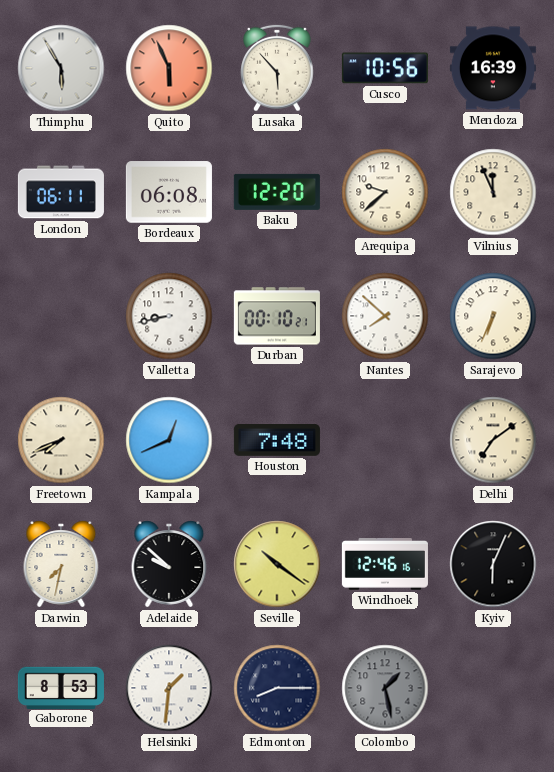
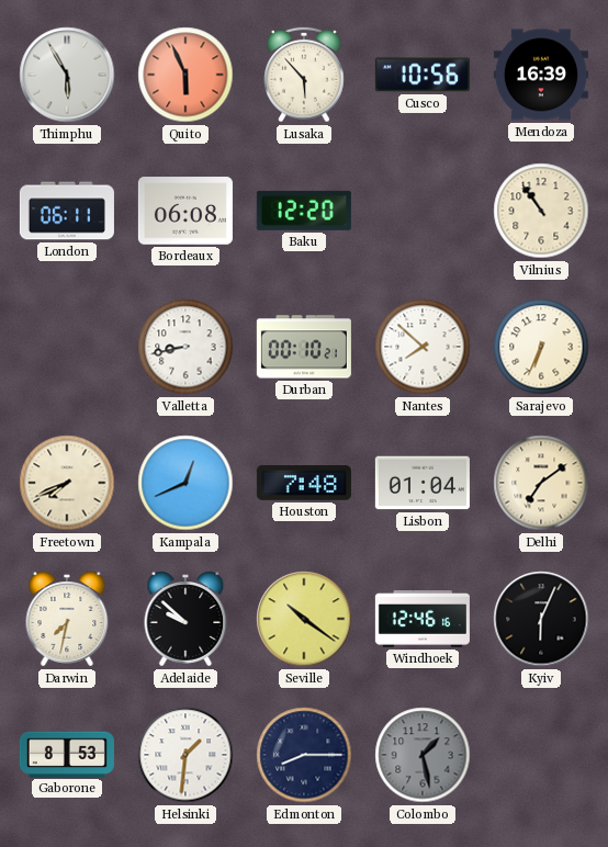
Arequipa: 9:38 -> none (385, 192)
Vilnius: 11:56 -> 10:54 (541, 211)
Lisbon: none -> 01:04 (423, 483)
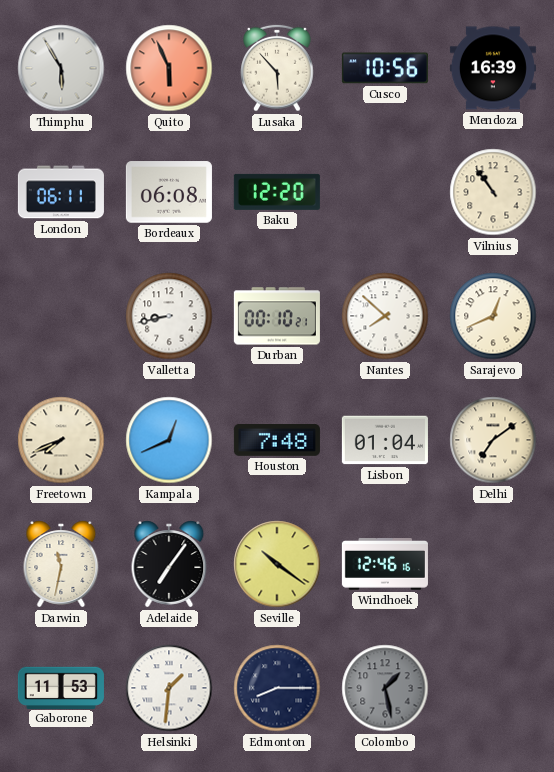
Sarajevo: 6:34 -> 12:41 (493, 316)
Darwin: 7:32 -> 11:32 (61, 564)
Adelaide: 9:52 -> 7:06 (169, 564)
Kyiv: 6:04 -> none (541, 619)
Gaborone: 8:53 -> 11:53 (61, 687)
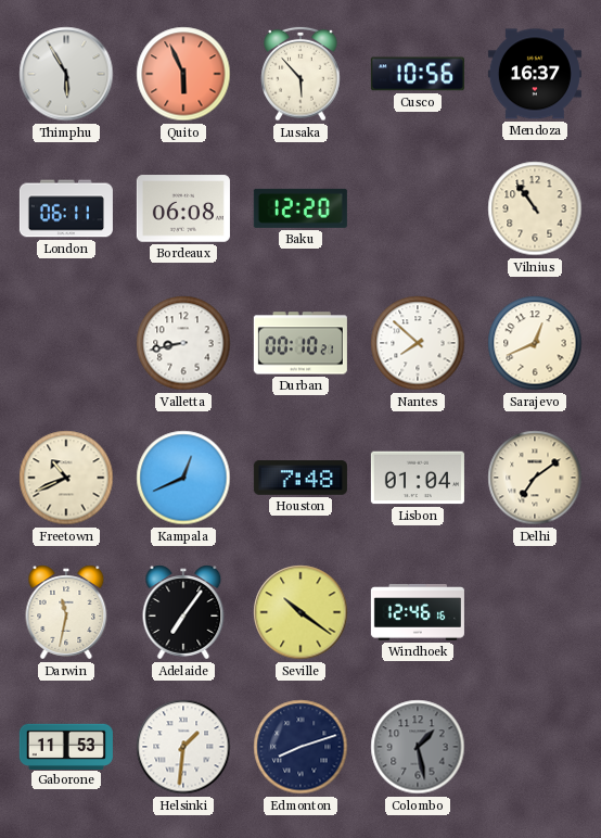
Mendoza: 16:39 -> 16:37 (535, 74)
Freetown: 7:41 -> 10:41 (66, 478)
Edmonton: 8:15 -> 8:12 (300, 747)
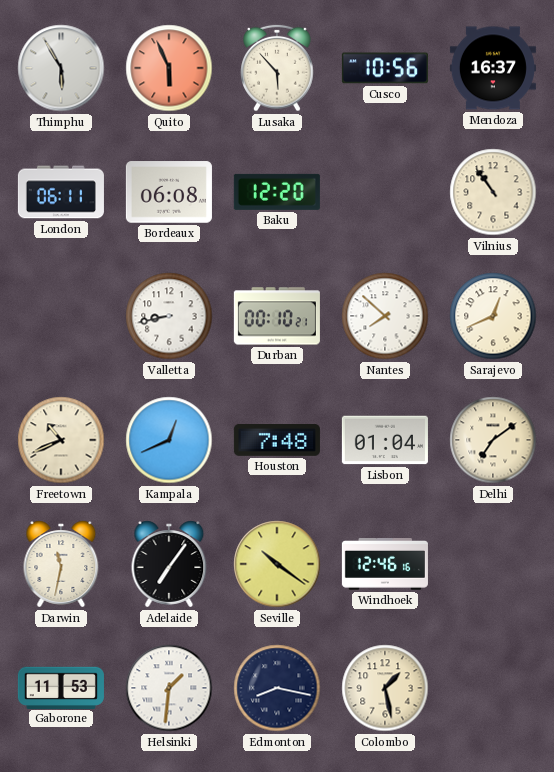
Edmonton: 8:12 -> 8:17 (277, 688)
Colombo dial: grey -> cream (385, 688)
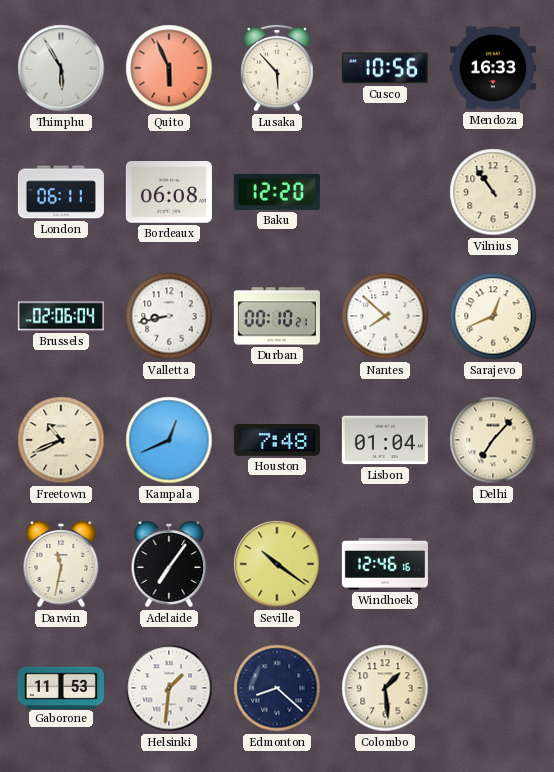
Mendoza: 16:37 -> 16:33 (493, 68)
Brussels: none -> 02:06 (61, 316)
Delhi: 7:09 -> 7:07 (493, 440)
Edmonton: 8:17 -> 8:22 (277, 688)
Colombo: 1:28 -> 1:29 (385, 688)
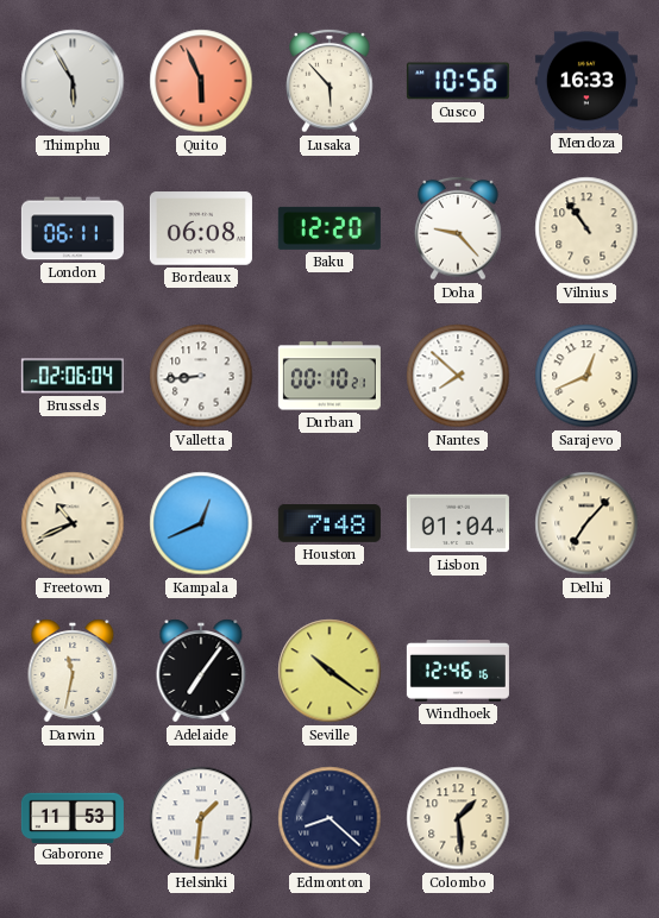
Doha: none -> 9:23 (458, 228)
Valletta: 8:43 -> 8:44 (201, 376)
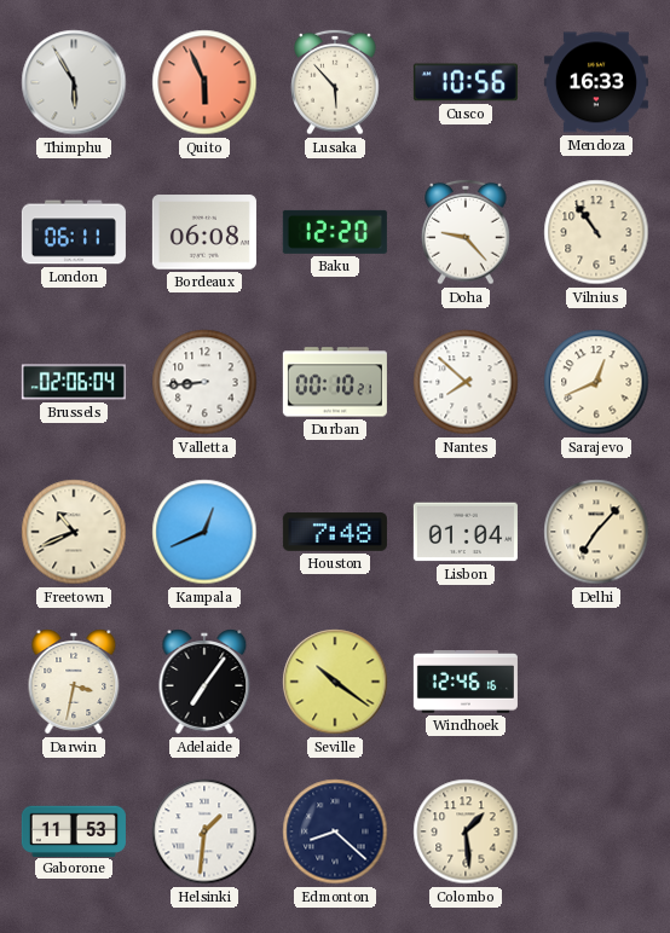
Darwin: 11:32 -> 3:32 (74, 682)
